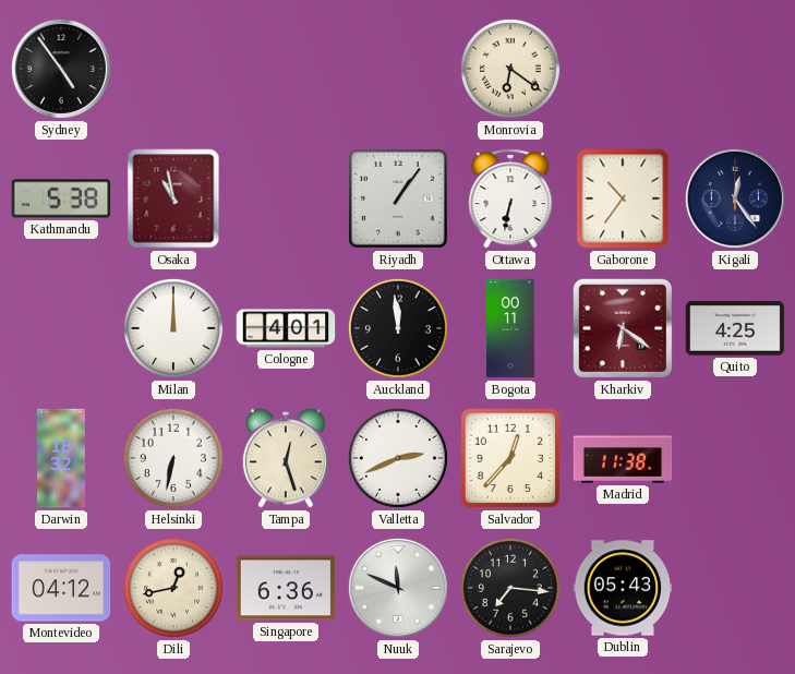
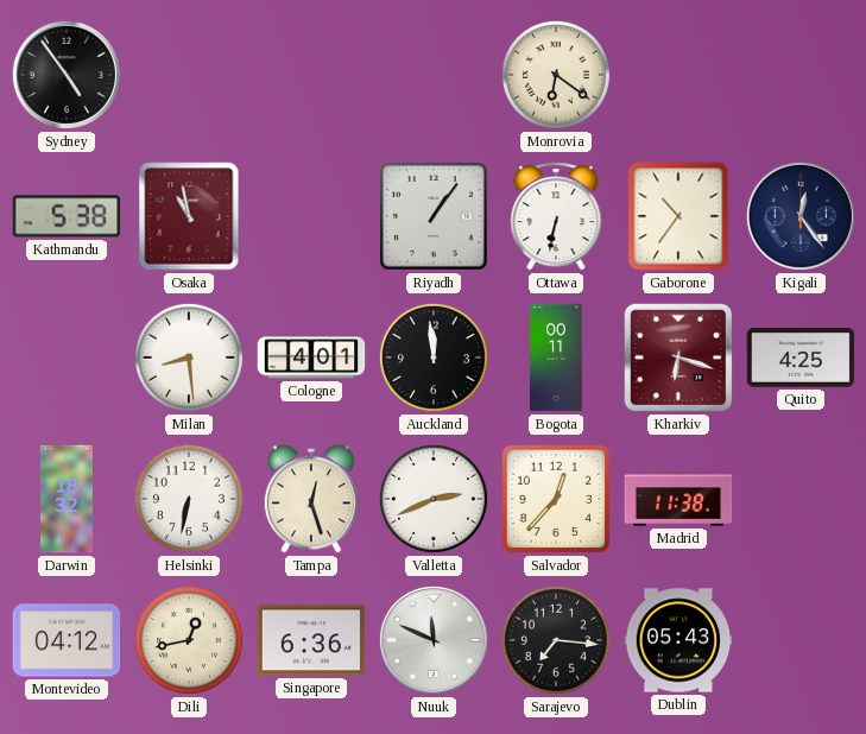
Milan: 12:00 -> 8:29 (189, 357)
Kharkiv: 6:21 -> 6:18 (678, 357)
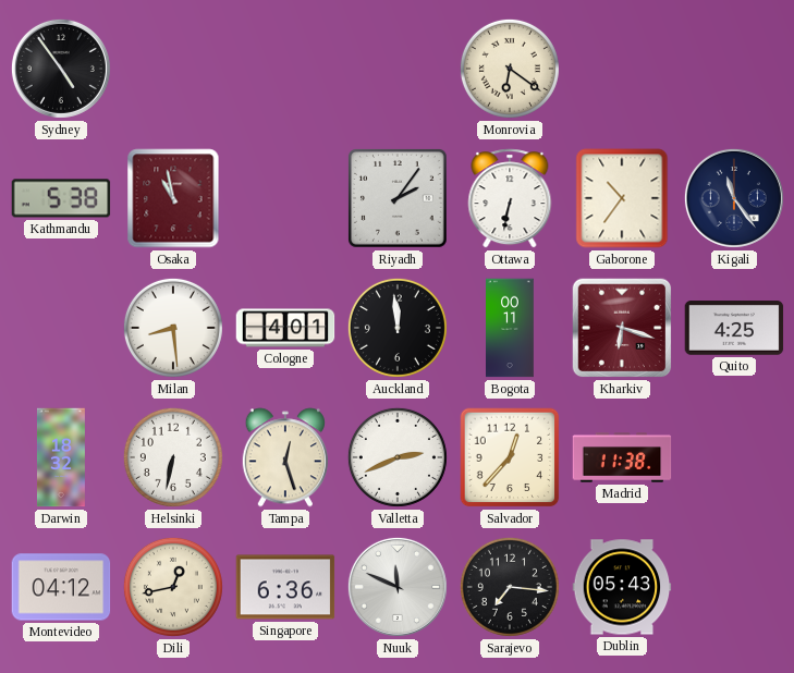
Riyadh: 1:06 -> 2:06 (399, 199)
Kigali: 12:24 -> 11:24 (734, 198)
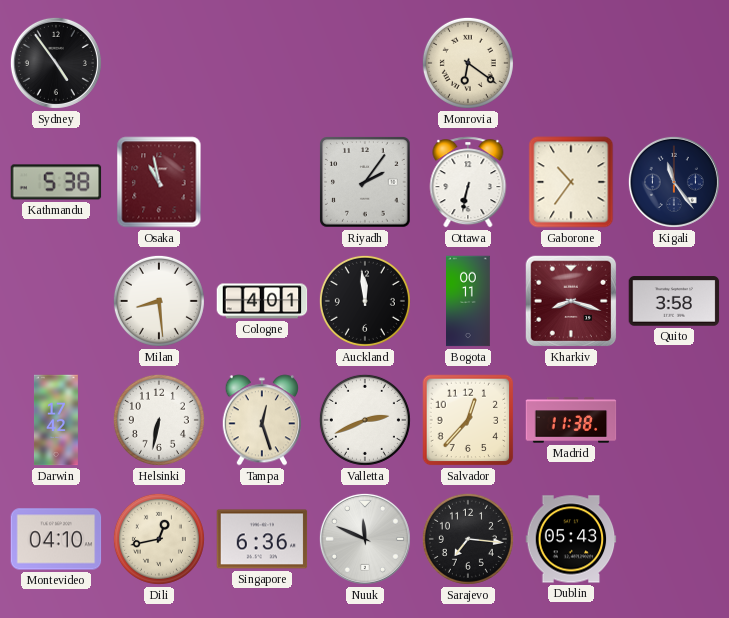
Kharkiv: 6:18 -> 8:18 (571, 301)
Quito: 4:25 -> 3:58 (674, 301)
Darwin: 18:32 -> 17:42 (56, 420)
Montevideo: 04:12 -> 04:10 (56, 539)
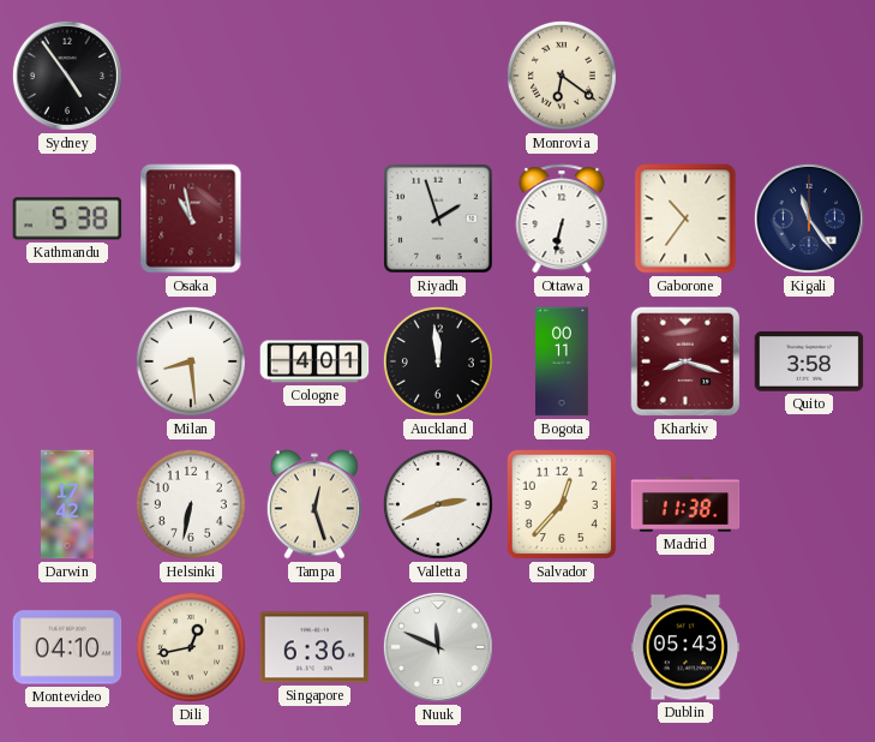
Riyadh: 2:06 -> 1:57 (439, 220)
Sarajevo: 7:16 -> none (468, 539)
